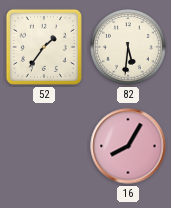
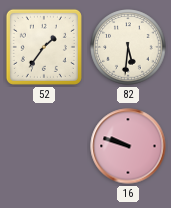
16: 8:05 -> 9:48 (128, 146)
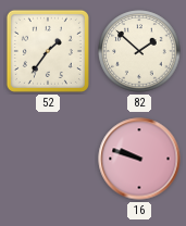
82: 5:31 -> 1:52 (139, 51)
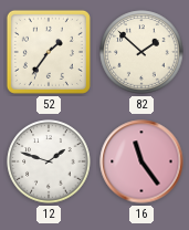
12: none -> 1:48 (49, 161)
16: 9:48 -> 11:24 (141, 161)
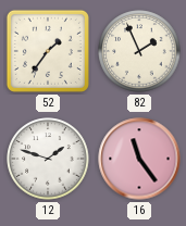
82: 1:52 -> 1:56 (139, 51)
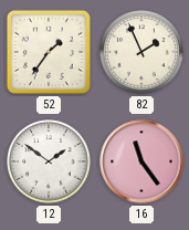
12: 1:48 -> 1:51 (49, 161)
